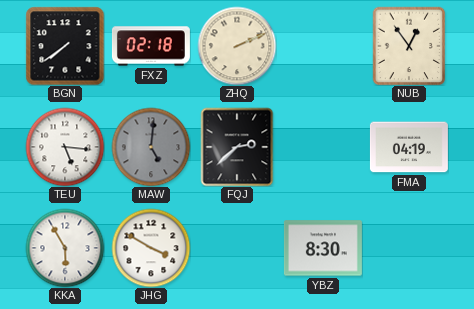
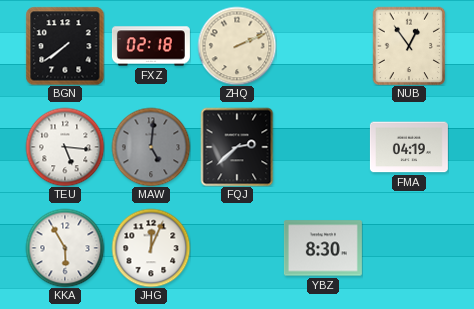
JHG: 3:50 -> 12:04 (151, 248)
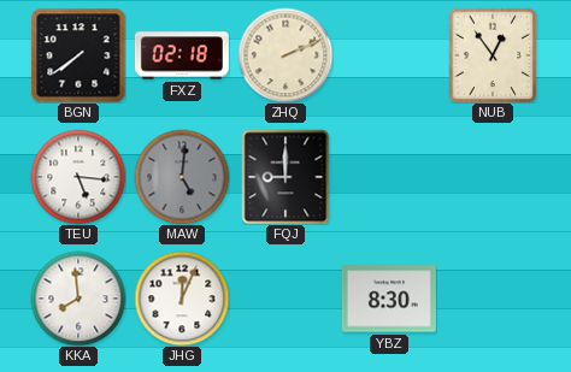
FQJ: 2:38 -> 9:00 (285, 177)
FMA: 04:19 -> none (409, 147)
KKA: 5:55 -> 7:59 (78, 299)
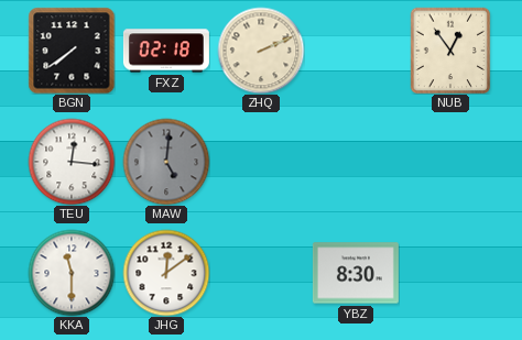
TEU: 5:16 -> 12:16 (72, 162)
FQJ: 9:00 -> none (285, 177)
KKA: 7:59 -> 11:30 (72, 273)
JHG: 12:04 -> 12:09 (166, 273)
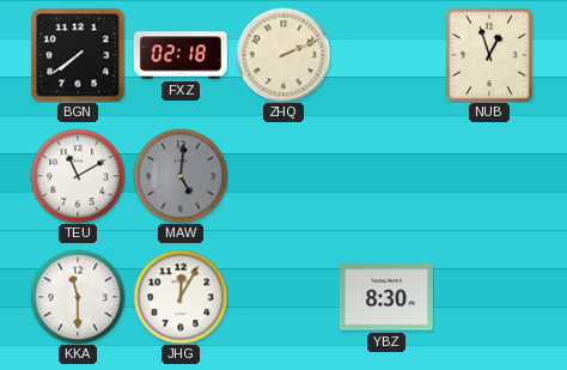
NUB: 12:54 -> 12:57 (489, 55)
TEU: 12:16 -> 11:10 (78, 176)
JHG: 12:09 -> 12:05 (181, 297)
